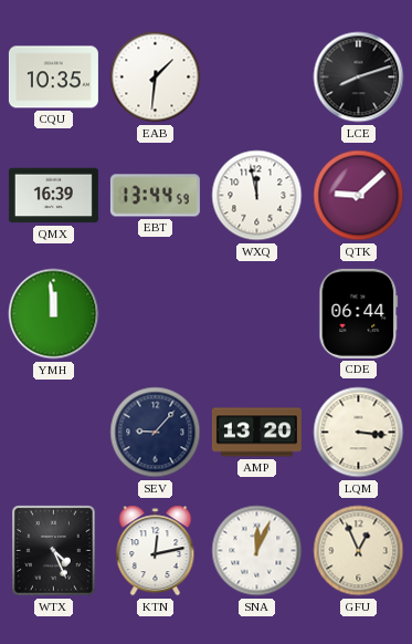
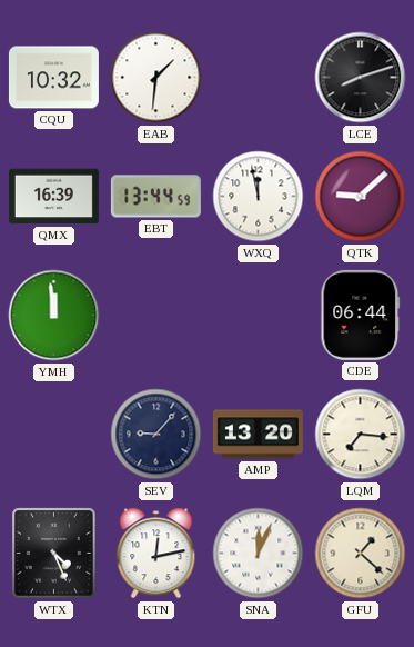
CQU: 10:35 -> 10:32 (53, 78)
LQM: 3:16 -> 7:16 (361, 435)
GFU: 12:56 -> 1:22 (361, 554)
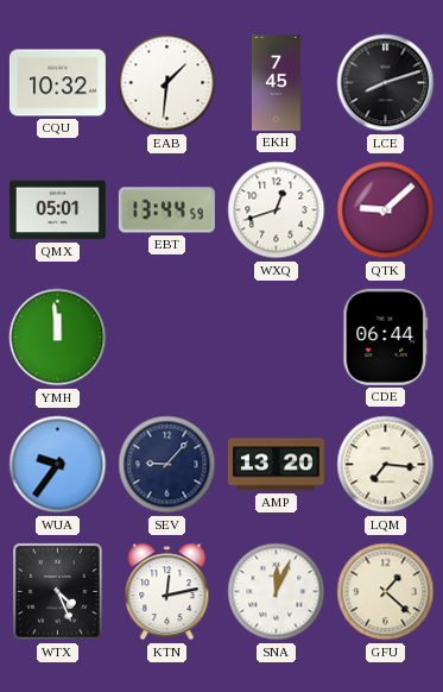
EKH: none -> 7:45 (277, 82)
QMX: 16:39 -> 05:01 (57, 210)
WXQ: 11:58 -> 12:42 (277, 210)
WUA: none -> 9:36 (58, 465)
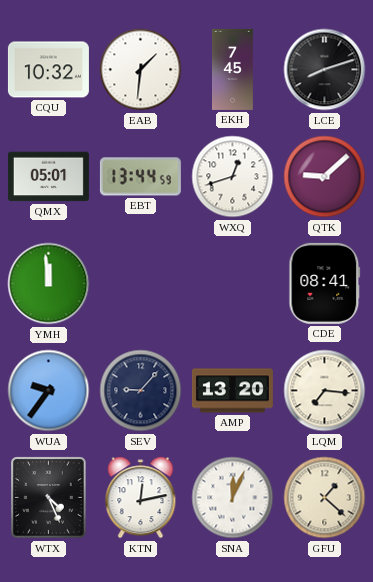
CDE: 06:44 -> 08:41 (325, 283)
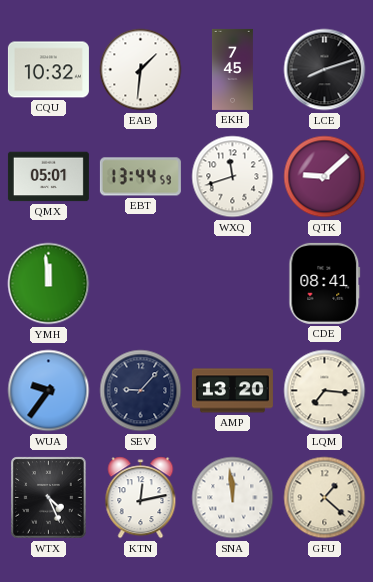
WXQ: 12:42 -> 11:42 (233, 177)
SNA: 12:04 -> 11:59 (233, 498)
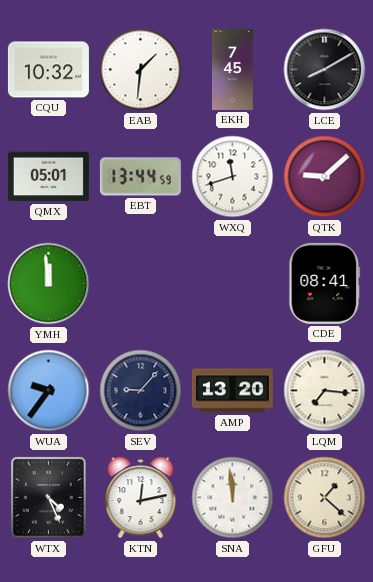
LCE: 8:12 -> 8:10 (325, 70)
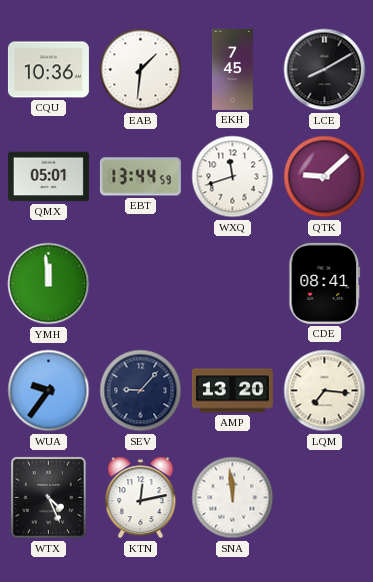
CQU: 10:32 -> 10:36 (48, 70)
GFU: 1:22 -> none (325, 498)
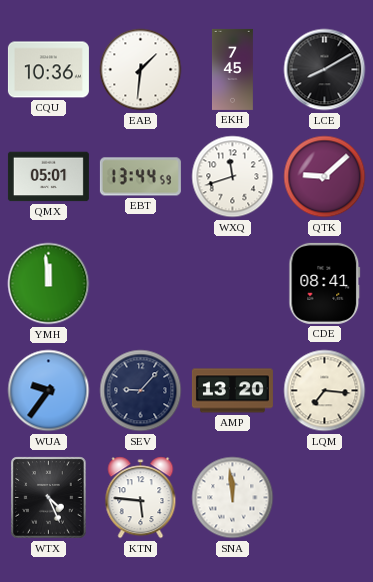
KTN: 12:13 -> 5:46 (141, 498)
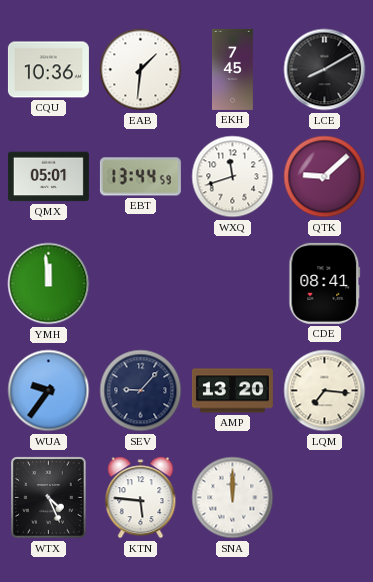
SNA: 11:59 -> 12:00 (233, 498)
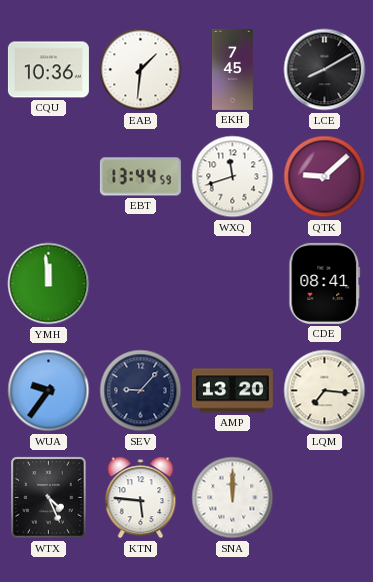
QMX: 05:01 -> none (48, 177)
